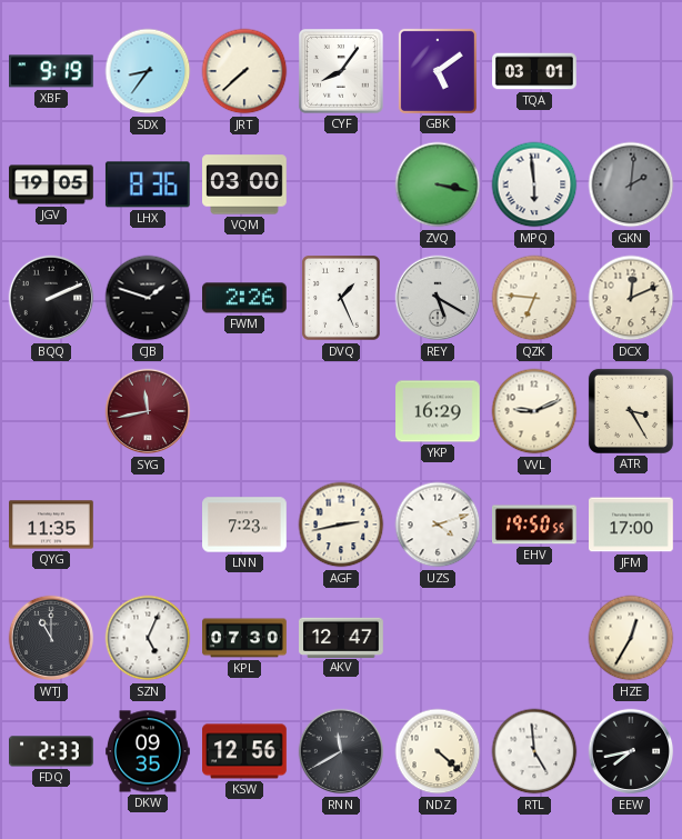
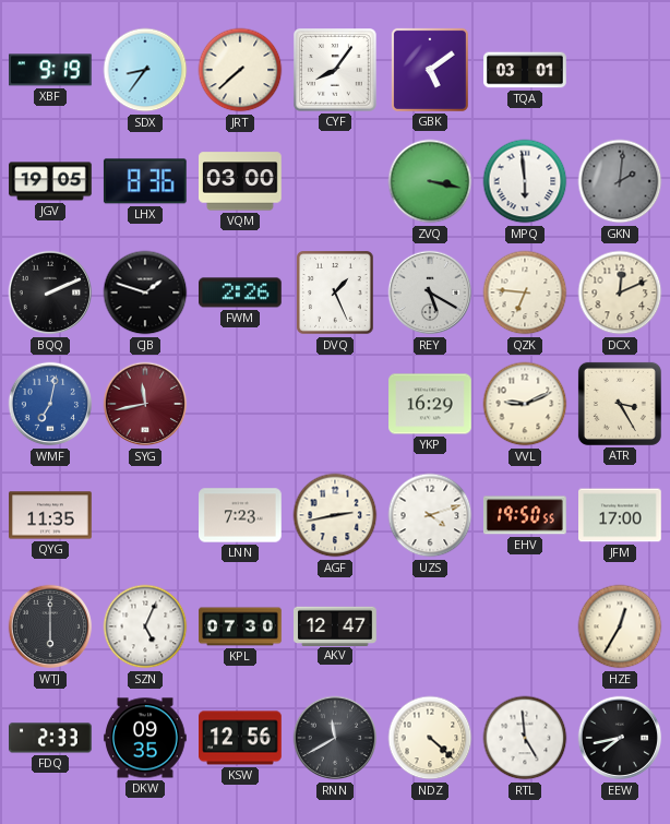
WMF: none -> 7:02 (50, 404)
WTJ: 11:00 -> 6:00 (50, 626)
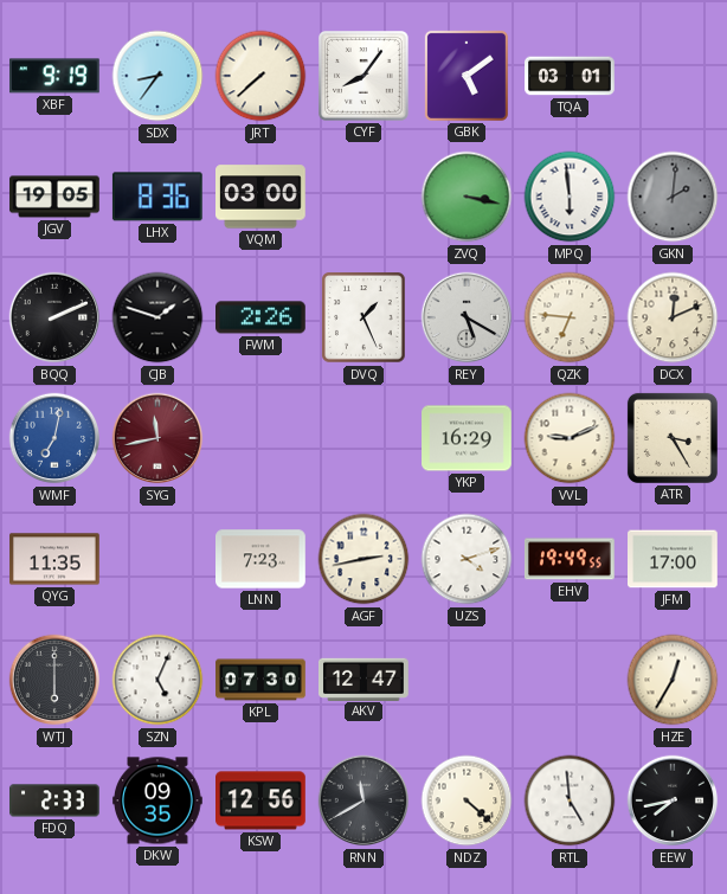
EHV: 19:50 -> 19:49 (571, 559)
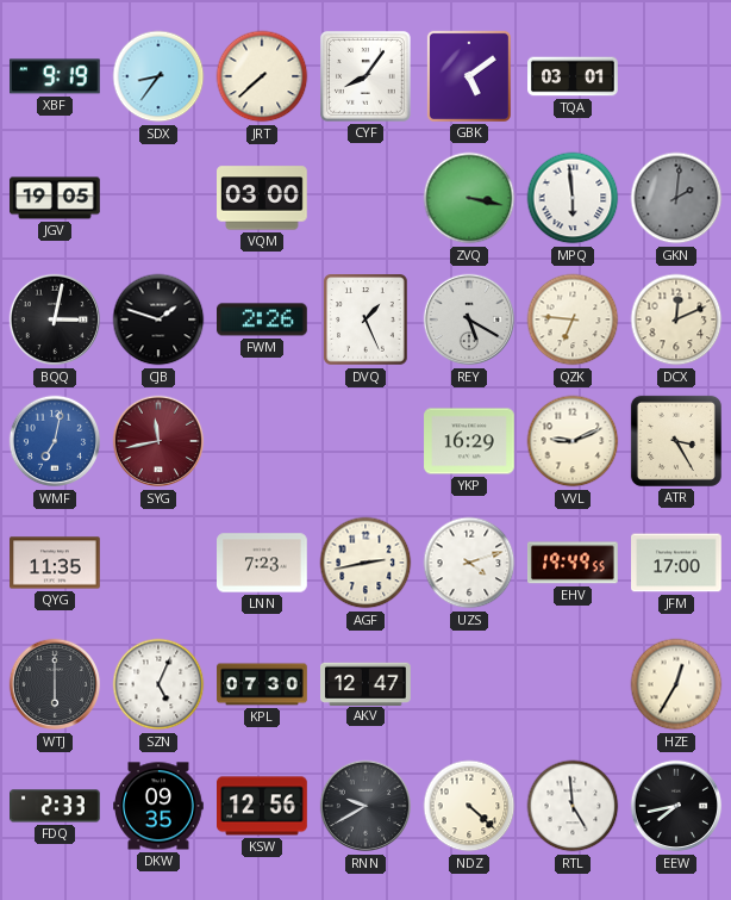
LHX: 8:36 -> none (157, 197)
BQQ: 2:11 -> 3:02 (55, 319)
RNN: 11:40 -> 9:40 (365, 806)
